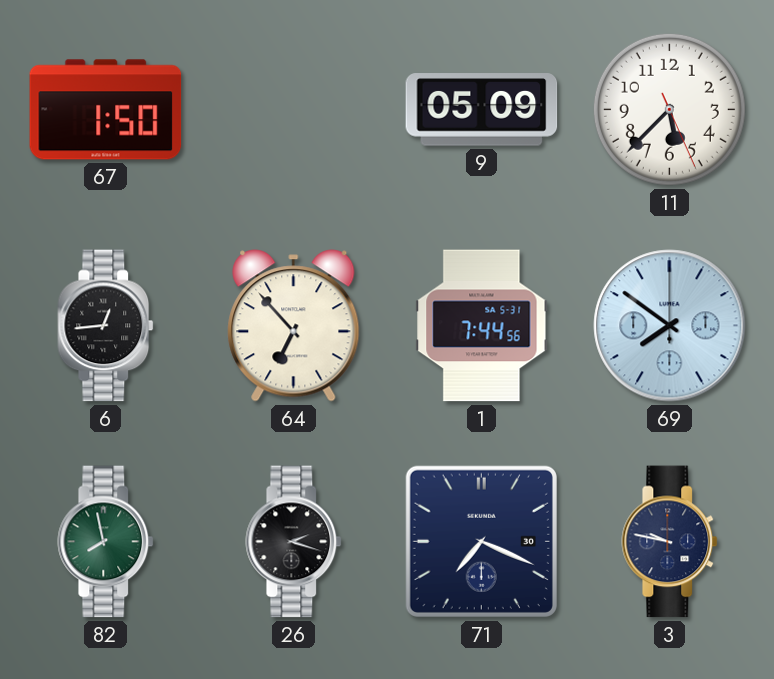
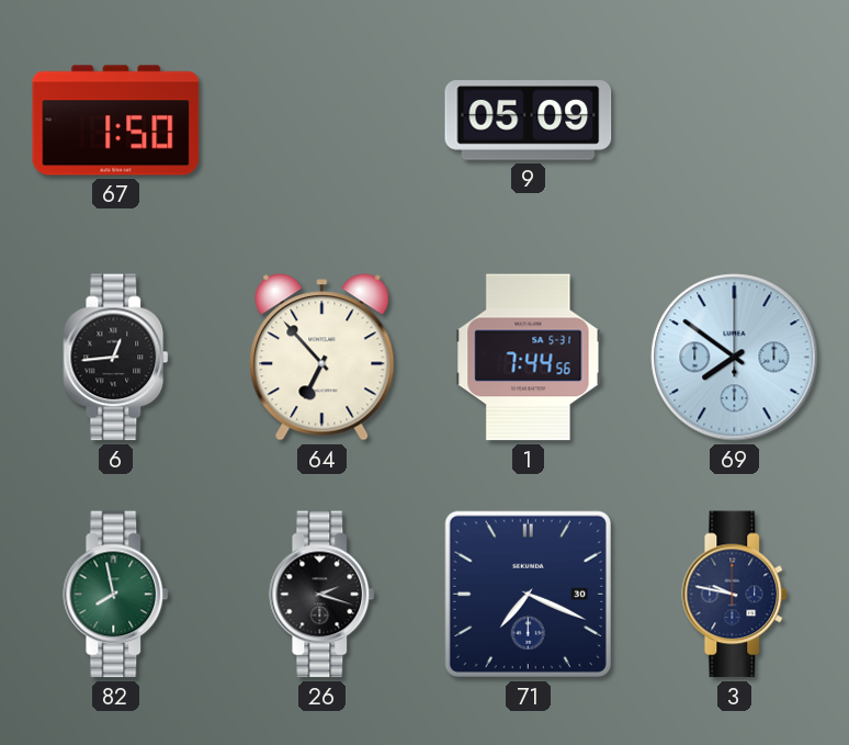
11: 5:37 -> none (669, 109)
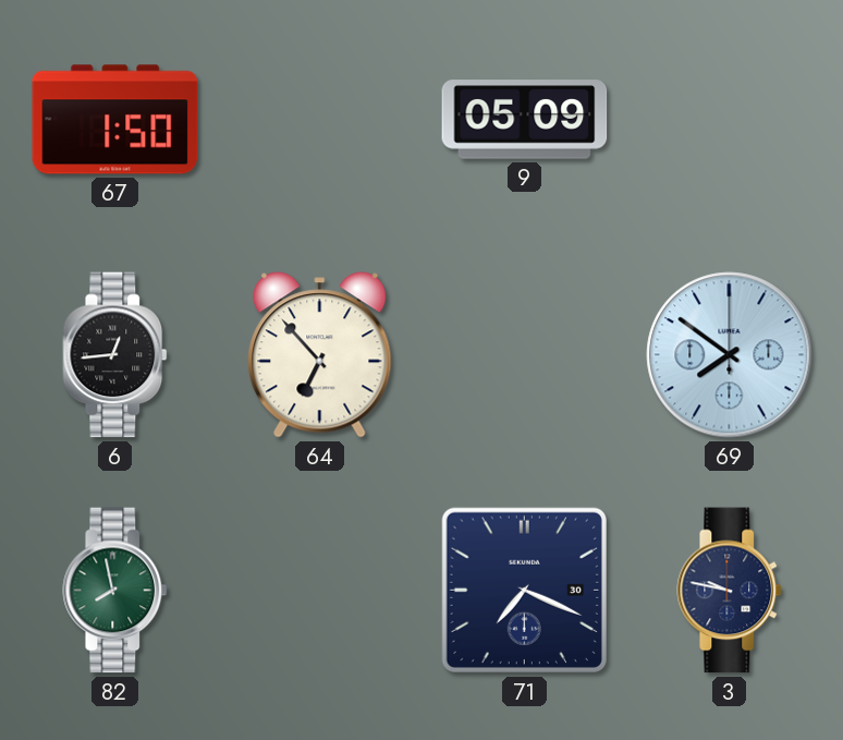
1: 7:44 -> none (529, 358)
26: 2:18 -> none (322, 595)
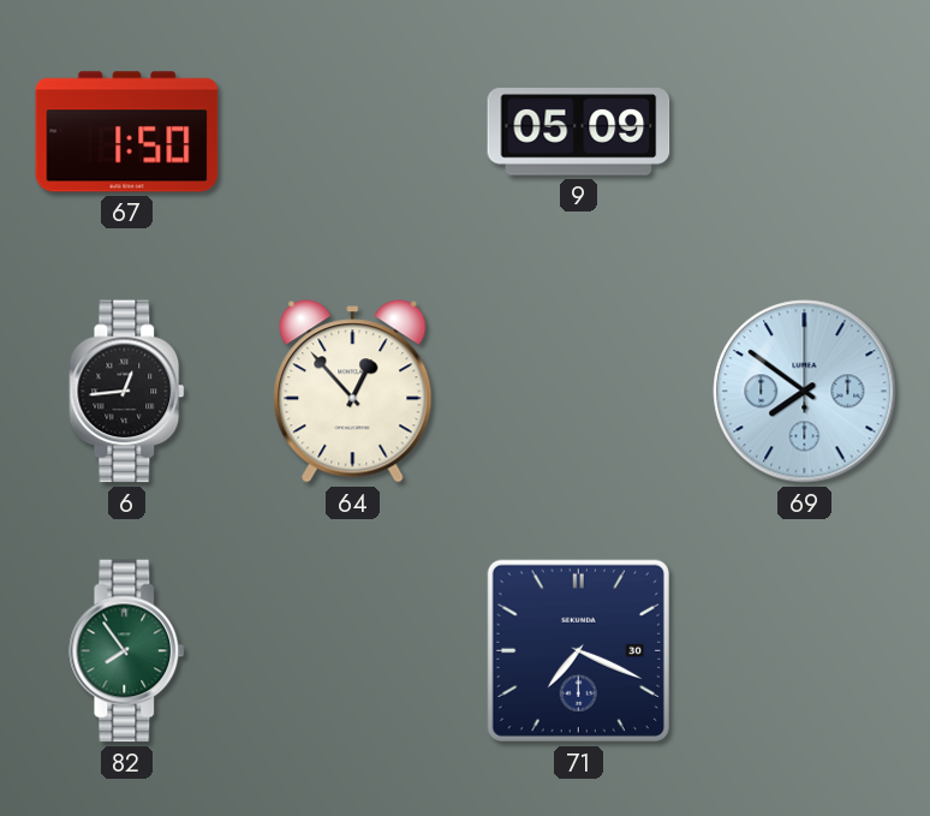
64: 6:53 -> 12:53 (353, 392)
82: 7:58 -> 7:54 (127, 651)
3: 9:47 -> none (730, 591)
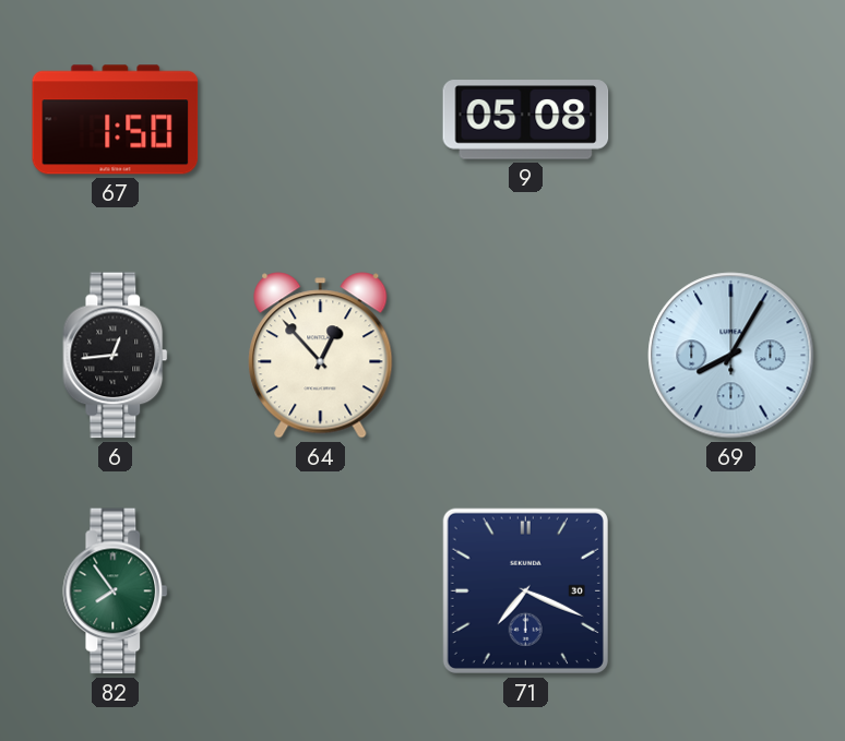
9: 05:09 -> 05:08 (526, 120)
69: 7:51 -> 8:05 (731, 356)
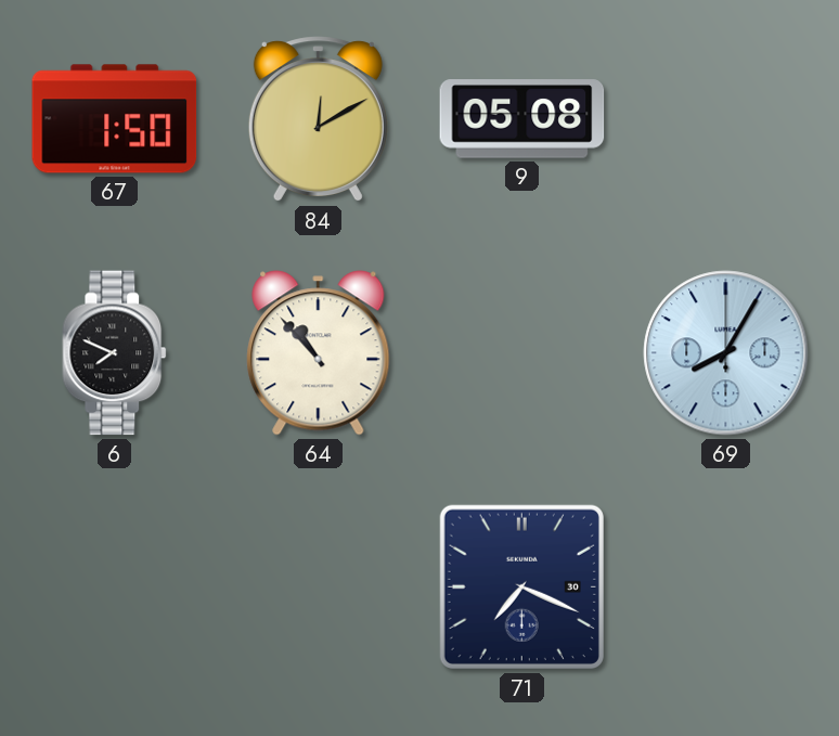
84: none -> 12:10 (318, 119)
6: 12:44 -> 7:49 (115, 353)
64: 12:53 -> 10:53 (319, 353)
82: 7:54 -> none (116, 591)
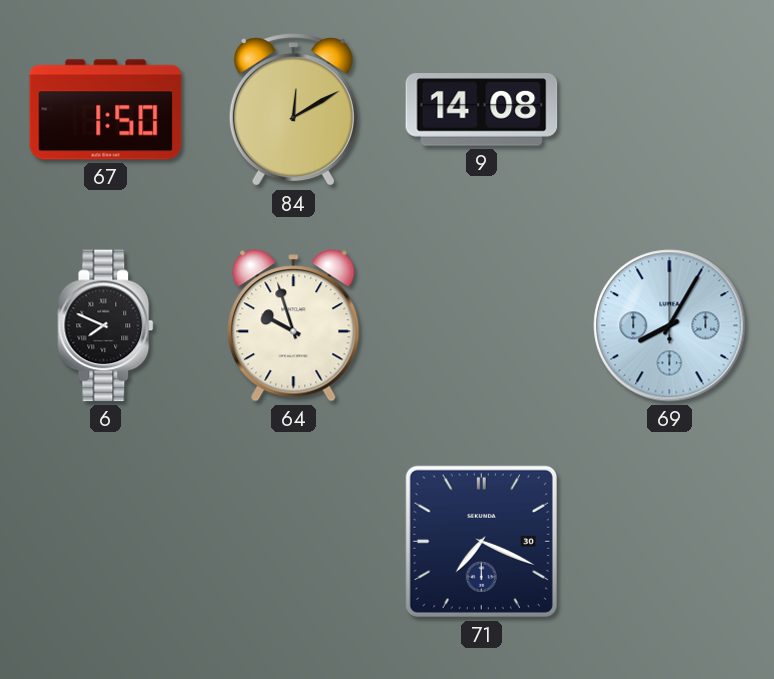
9: 05:08 -> 14:08 (482, 110)
64: 10:53 -> 9:57 (294, 326)
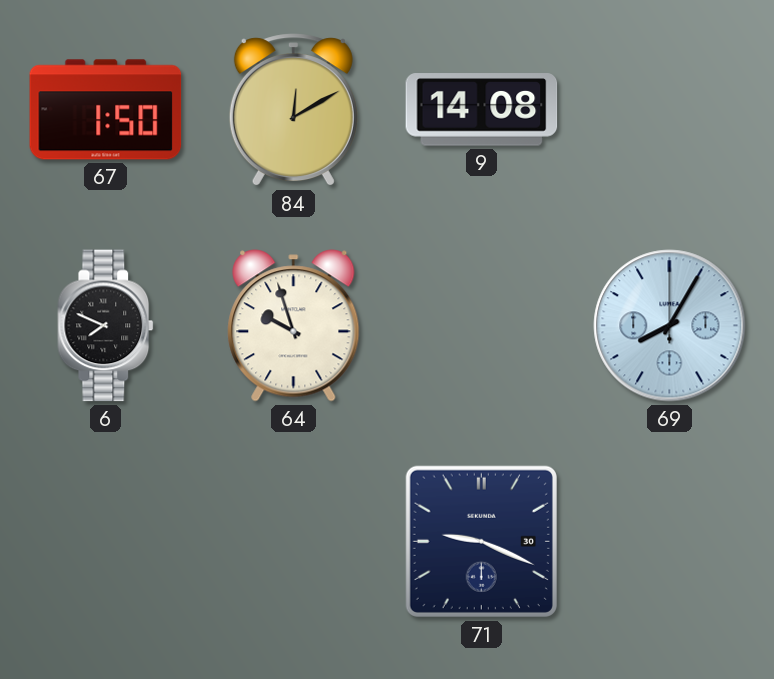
71: 7:19 -> 9:19 (481, 541)
